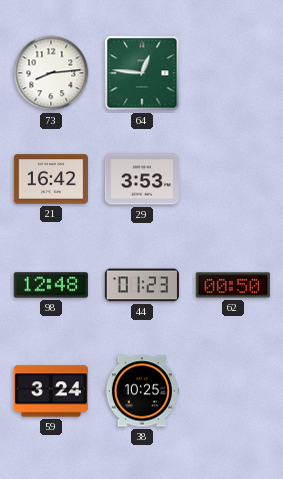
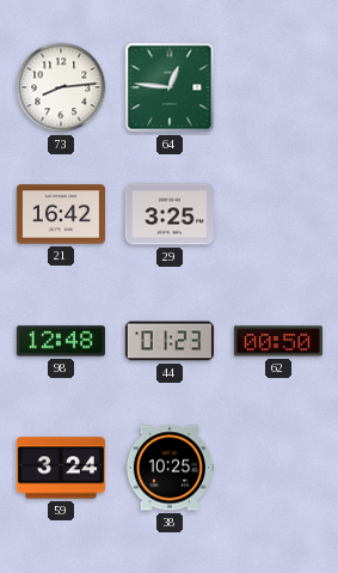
29: 3:53 -> 3:25 (170, 214)
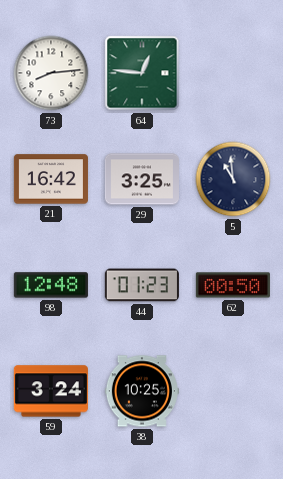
5: none -> 10:59 (233, 179)
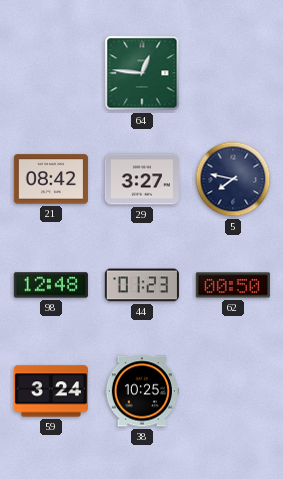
73: 8:14 -> none (51, 73)
21: 16:42 -> 08:42 (51, 179)
29: 3:25 -> 3:27 (142, 179)
5: 10:59 -> 7:47 (233, 179)
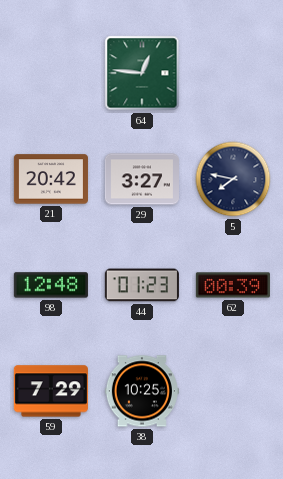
21: 08:42 -> 20:42 (51, 179)
62: 00:50 -> 00:39 (233, 285)
59: 3:24 -> 7:29 (51, 391)
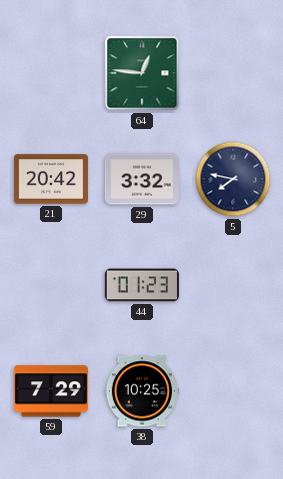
29: 3:27 -> 3:32 (142, 179)
98: 12:48 -> none (51, 285)
62: 00:39 -> none (233, 285)
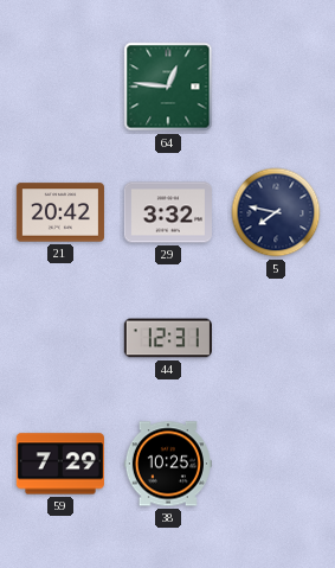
44: 01:23 -> 12:31 (168, 338)
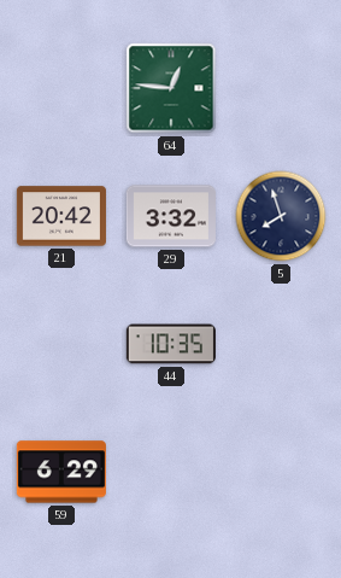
5: 7:47 -> 7:57 (281, 216)
44: 12:31 -> 10:35 (171, 344)
59: 7:29 -> 6:29 (61, 472)
38: 10:25 -> none (168, 464)
